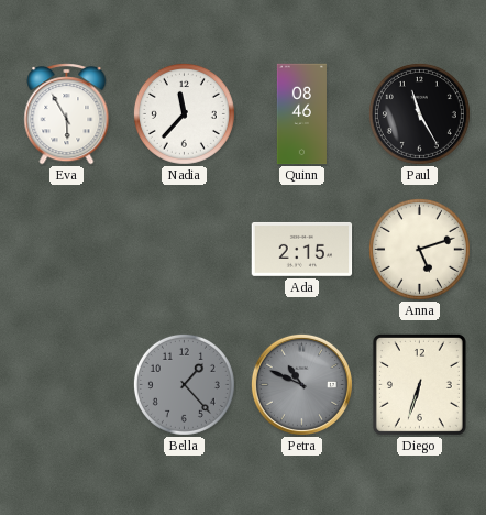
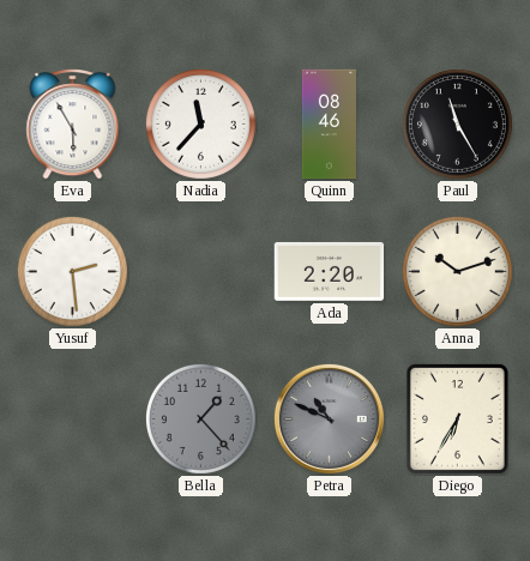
Yusuf: none -> 2:29 (72, 271)
Ada: 2:15 -> 2:20 (330, 271)
Anna: 5:12 -> 10:12 (457, 271)
Diego: 6:33 -> 6:35 (457, 418)
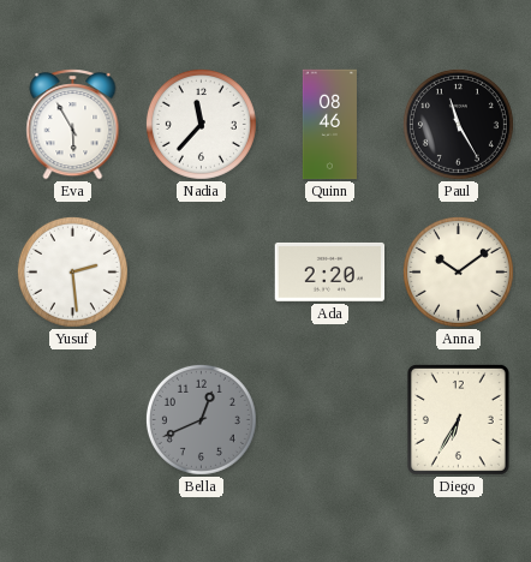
Anna: 10:12 -> 10:09 (458, 271)
Bella: 1:23 -> 12:41 (201, 419)
Petra: 10:49 -> none (329, 418)
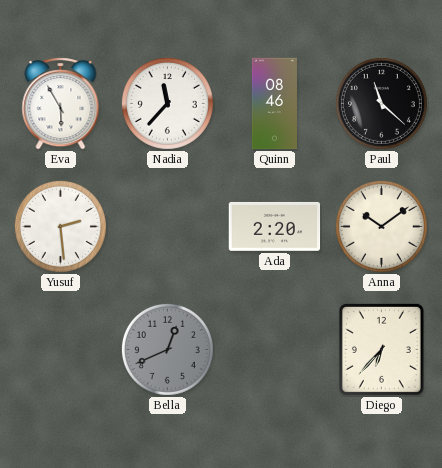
Paul: 11:25 -> 11:22 (381, 103)
Diego: 6:35 -> 6:37 (381, 349)
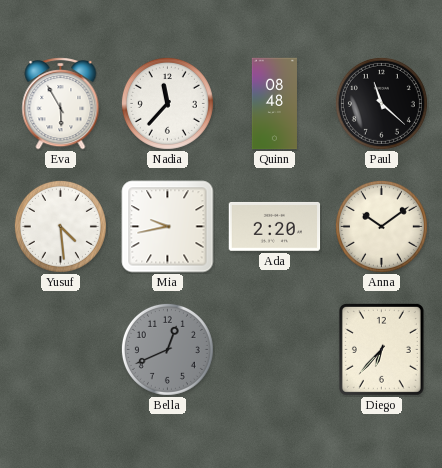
Quinn: 08:46 -> 08:48 (274, 104)
Yusuf: 2:29 -> 4:29 (60, 226)
Mia: none -> 9:43 (168, 227)
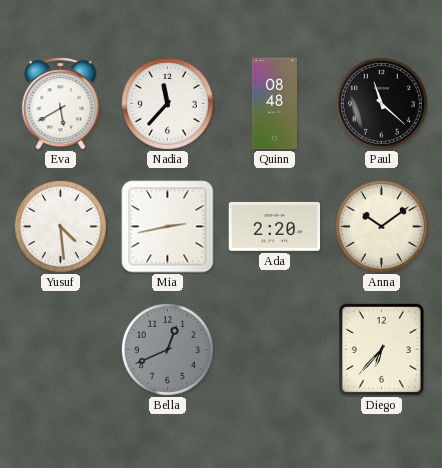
Eva: 5:55 -> 5:40 (61, 104)
Mia: 9:43 -> 2:43 (168, 227)
